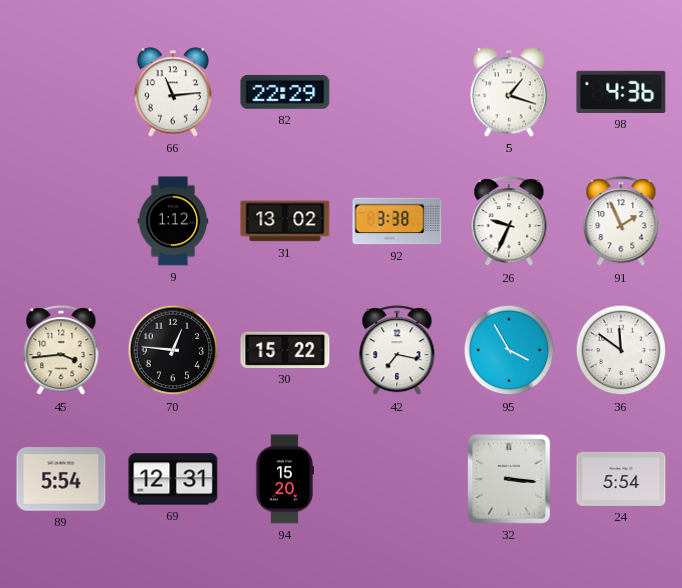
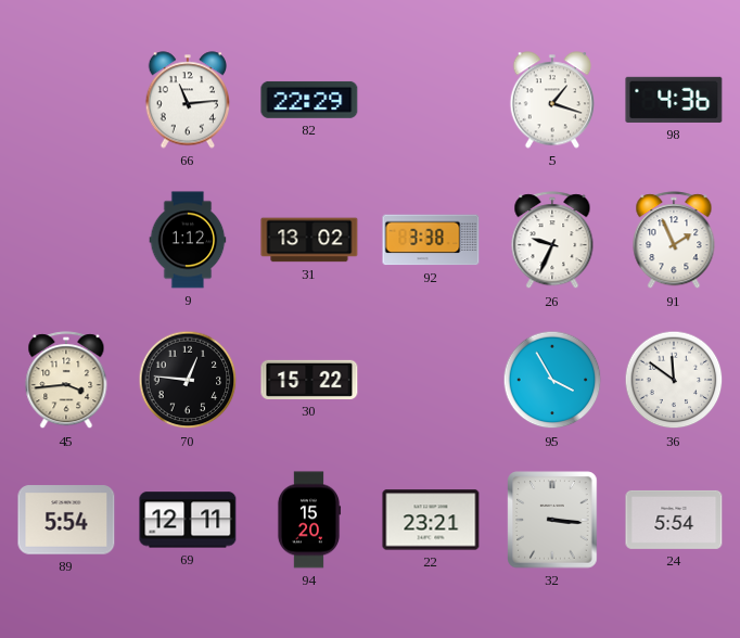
42: 7:17 -> none (397, 351)
69: 12:31 -> 12:11 (188, 520)
22: none -> 23:21 (431, 520)
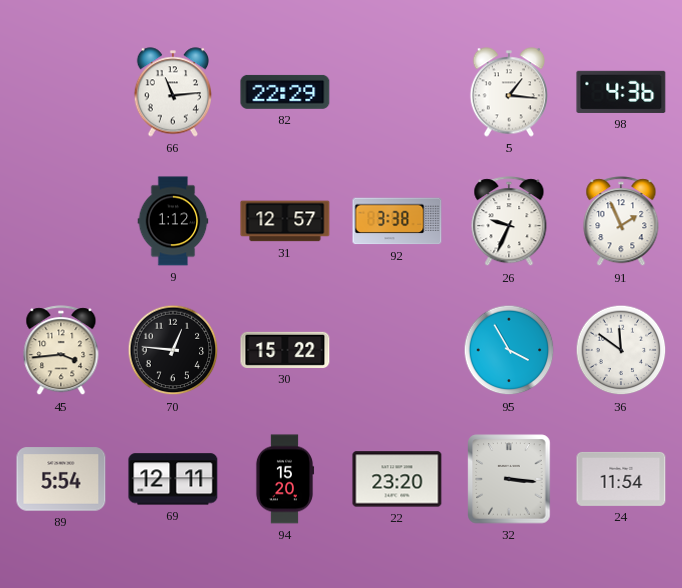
5: 1:18 -> 1:16 (509, 92)
31: 13:02 -> 12:57 (285, 221)
22: 23:21 -> 23:20 (397, 479)
24: 5:54 -> 11:54 (621, 479)
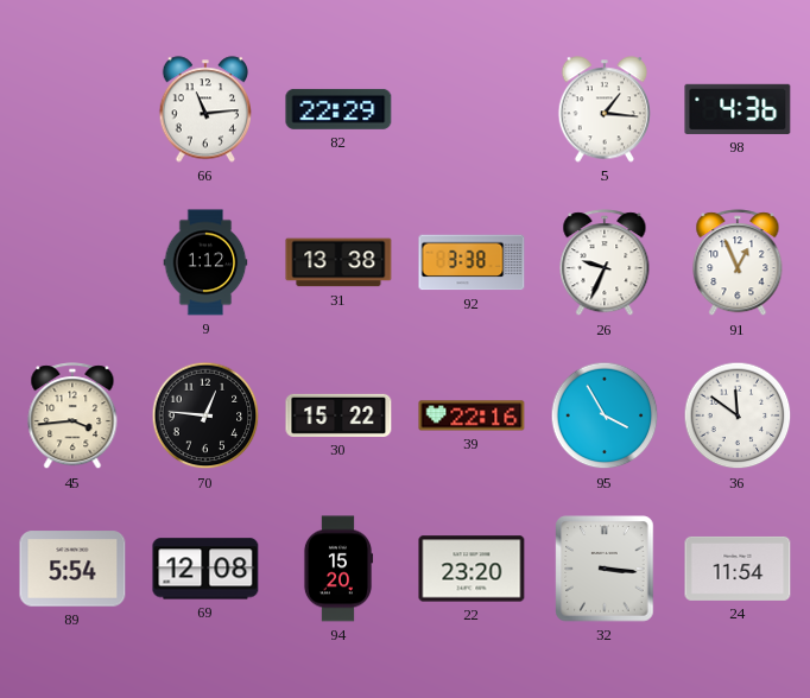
31: 12:57 -> 13:38 (338, 262)
91: 1:56 -> 12:56 (738, 264)
39: none -> 22:16 (472, 415)
69: 12:11 -> 12:08 (205, 569)
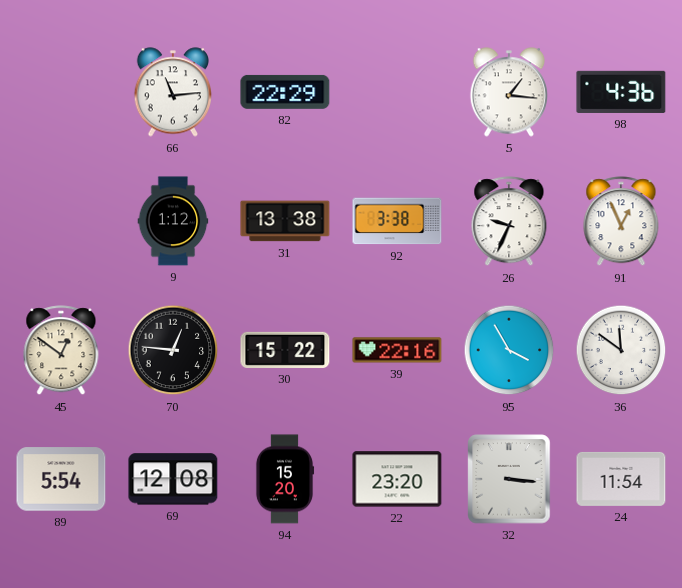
45: 3:44 -> 12:51 (61, 351)
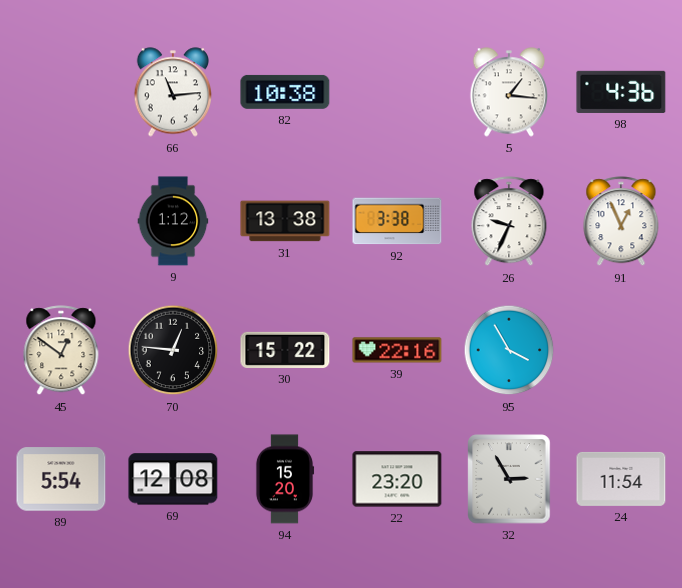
82: 22:29 -> 10:38 (285, 92)
36: 11:51 -> none (621, 350)
32: 3:16 -> 2:55 (509, 479)
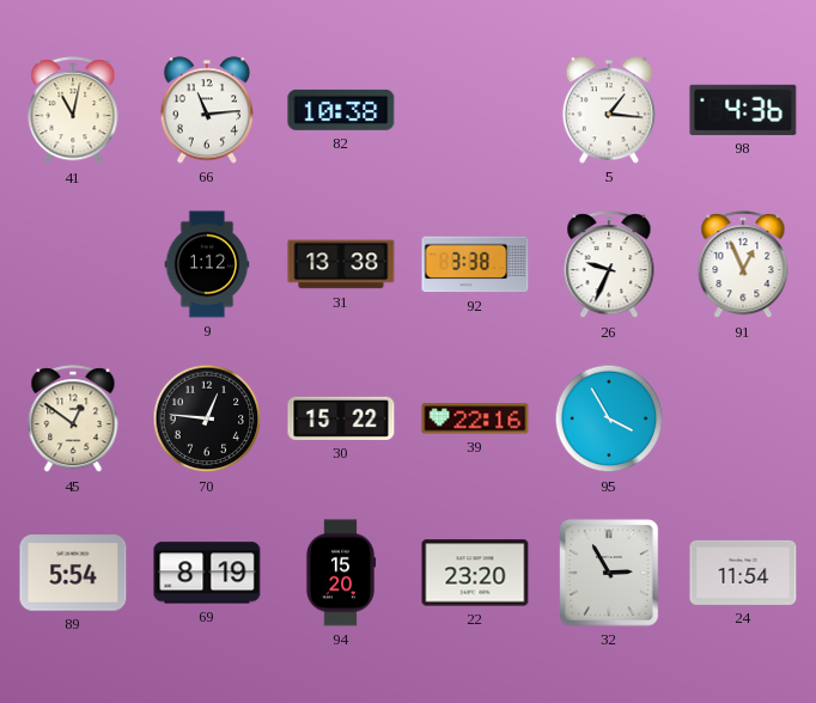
41: none -> 11:02 (73, 111)
69: 12:08 -> 8:19 (207, 573)
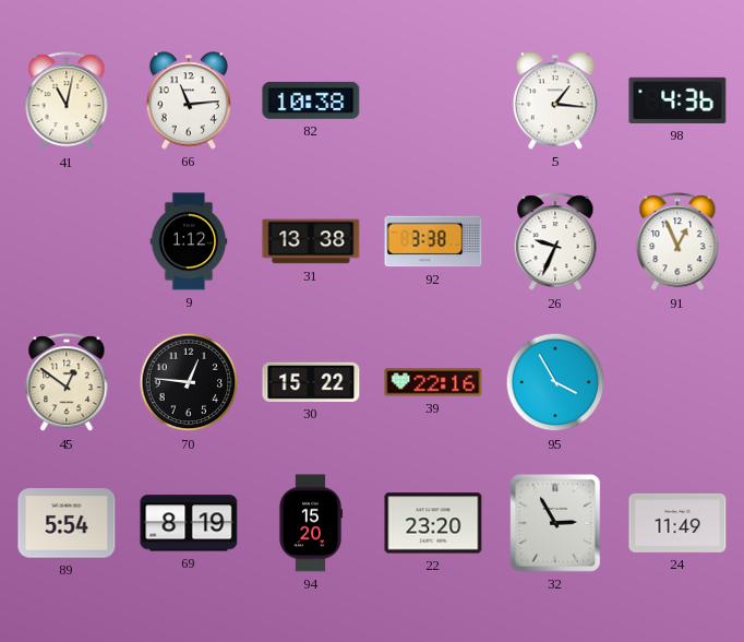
24: 11:54 -> 11:49 (677, 523)
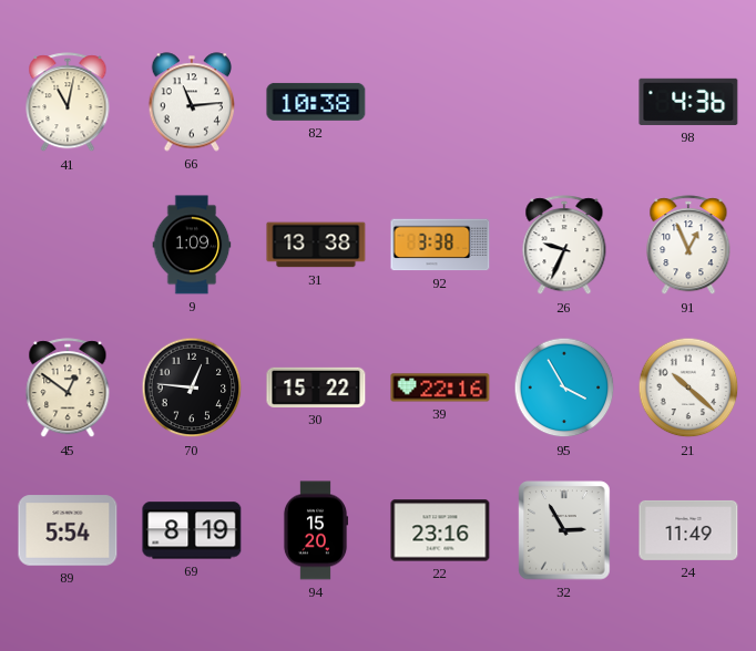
5: 1:16 -> none (555, 100)
9: 1:12 -> 1:09 (192, 245)
21: none -> 10:22 (688, 387)
22: 23:20 -> 23:16 (440, 530)
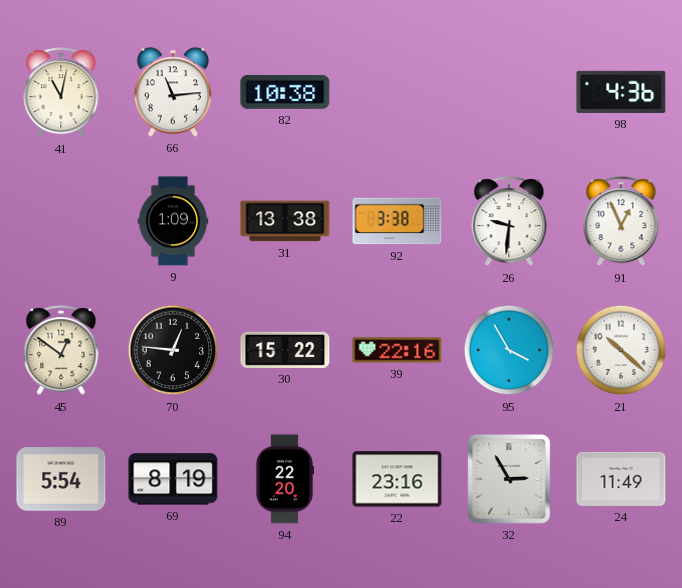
26: 9:34 -> 9:31 (509, 222)
94: 15:20 -> 22:20 (285, 479)
